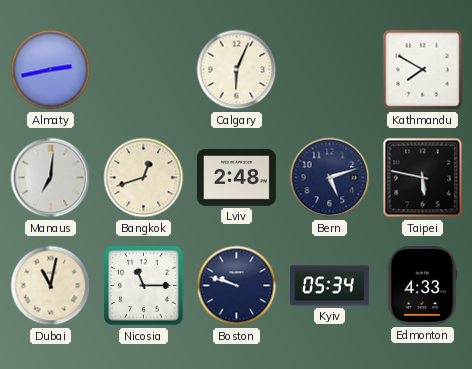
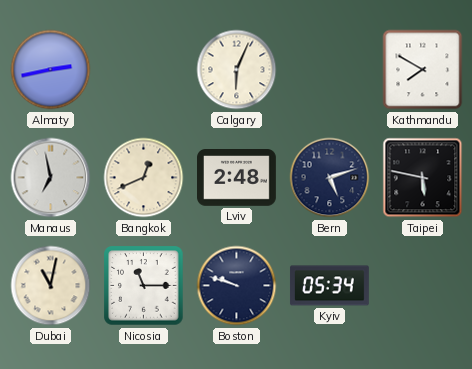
Manaus: 7:01 -> 6:58 (51, 178)
Bangkok: 12:42 -> 12:41 (144, 178)
Edmonton: 4:33 -> none (422, 285)
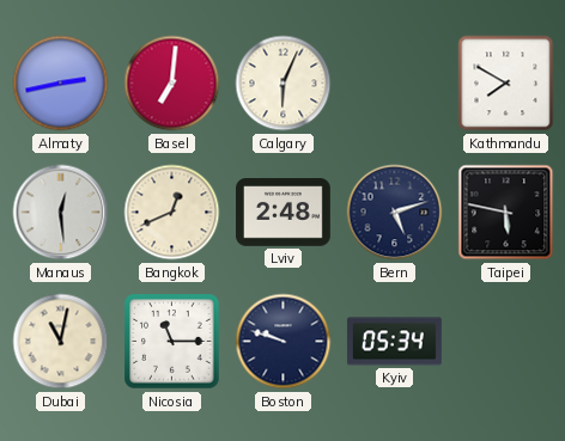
Basel: none -> 7:01 (172, 84)
Manaus: 6:58 -> 12:29 (61, 213)
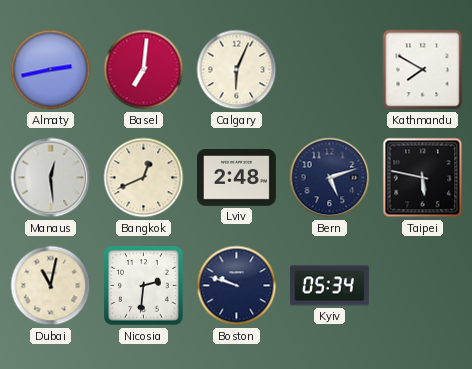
Nicosia: 11:15 -> 2:31 (144, 286)
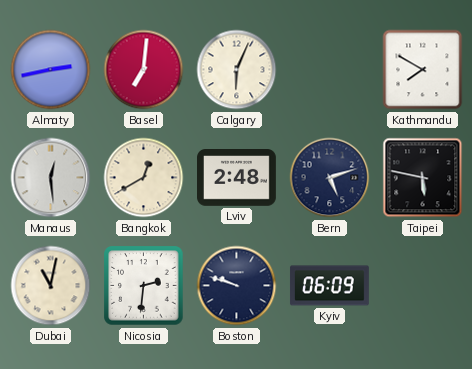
Bangkok: 12:41 -> 12:40 (144, 178)
Kyiv: 05:34 -> 06:09 (329, 286)
